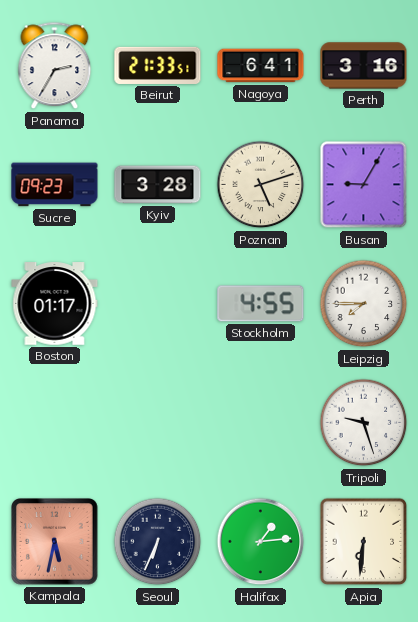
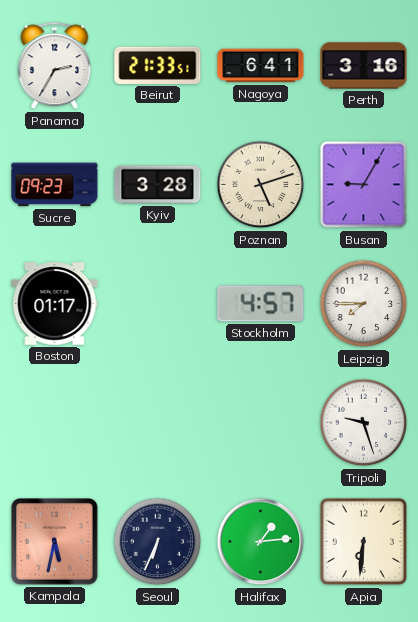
Stockholm: 4:55 -> 4:57 (261, 304)
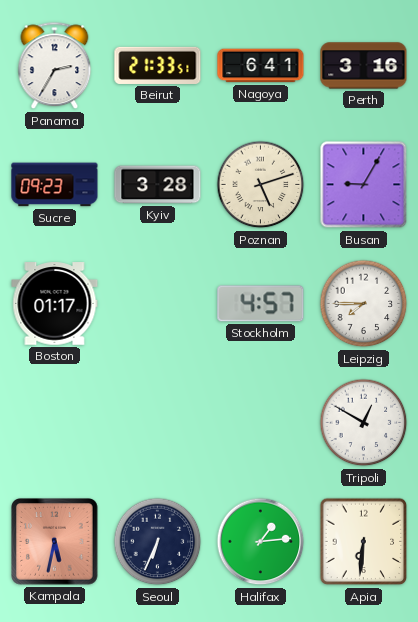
Tripoli: 9:27 -> 12:50 (364, 423)
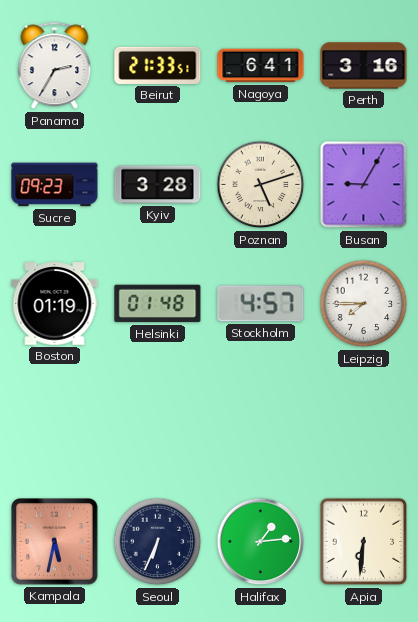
Boston: 01:17 -> 01:19 (55, 304)
Helsinki: none -> 01:48 (158, 304)
Tripoli: 12:50 -> none (364, 423)
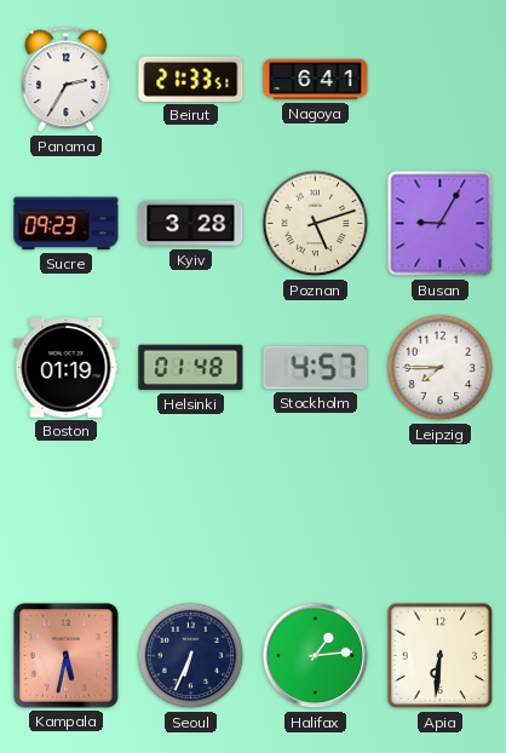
Perth: 3:16 -> none (364, 66)
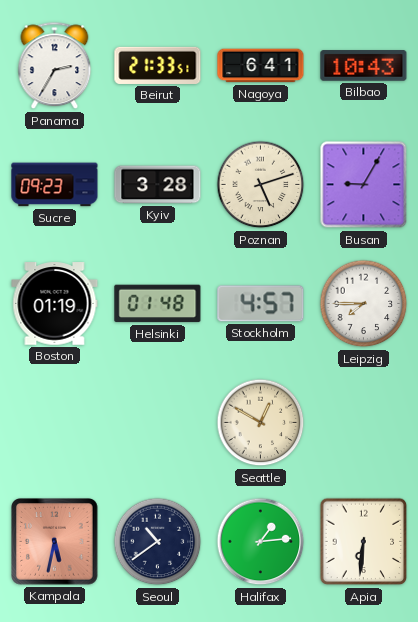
Bilbao: none -> 10:43 (364, 66)
Seattle: none -> 12:50 (261, 423)
Seoul: 6:34 -> 10:39 (158, 542)
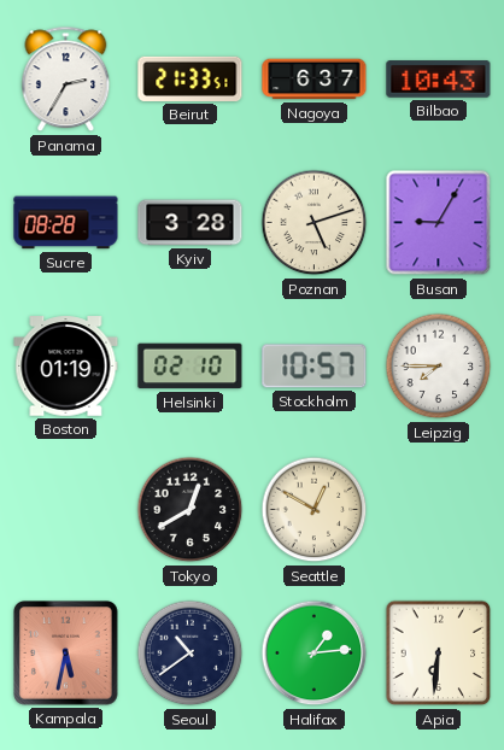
Nagoya: 6:41 -> 6:37 (315, 80)
Sucre: 09:23 -> 08:28 (66, 223)
Helsinki: 01:48 -> 02:10 (191, 367)
Stockholm: 4:57 -> 10:57 (315, 367)
Tokyo: none -> 12:40 (191, 510)
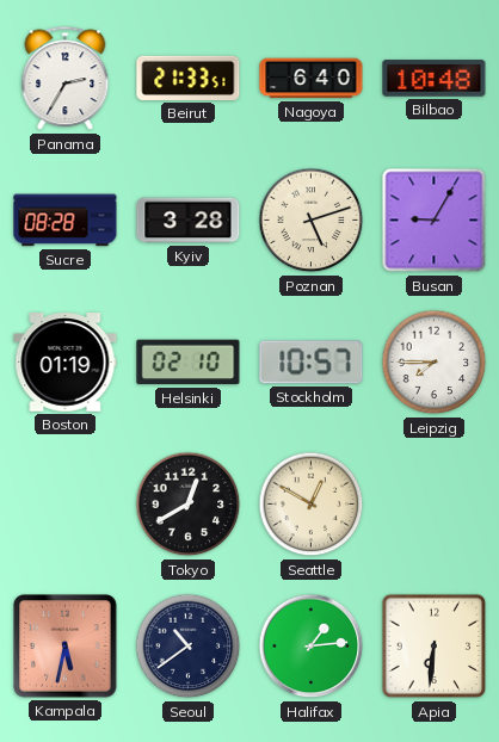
Nagoya: 6:37 -> 6:40 (312, 79)
Bilbao: 10:43 -> 10:48 (435, 79)
